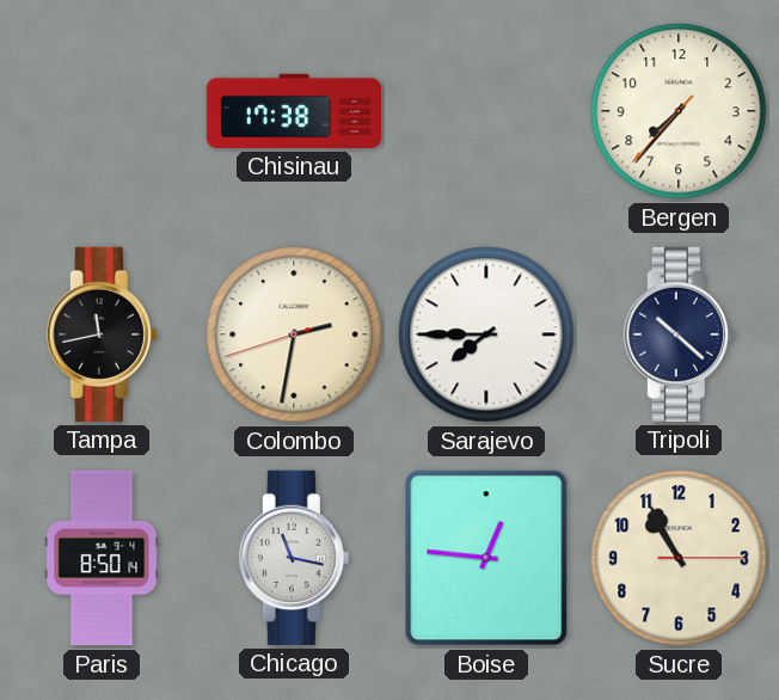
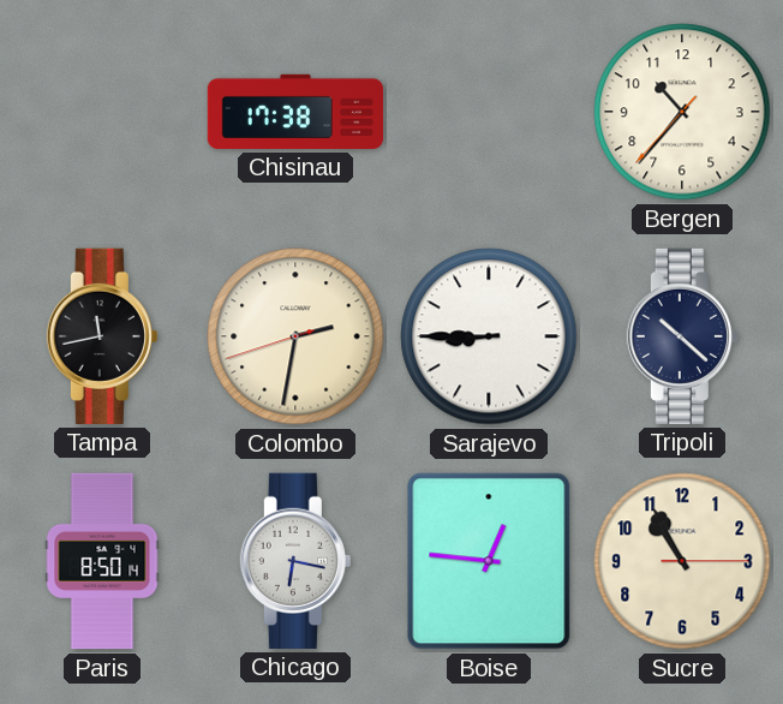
Bergen: 7:36 -> 10:36 (682, 112)
Sarajevo: 7:45 -> 8:45 (489, 336)
Chicago: 11:17 -> 6:17 (295, 561)
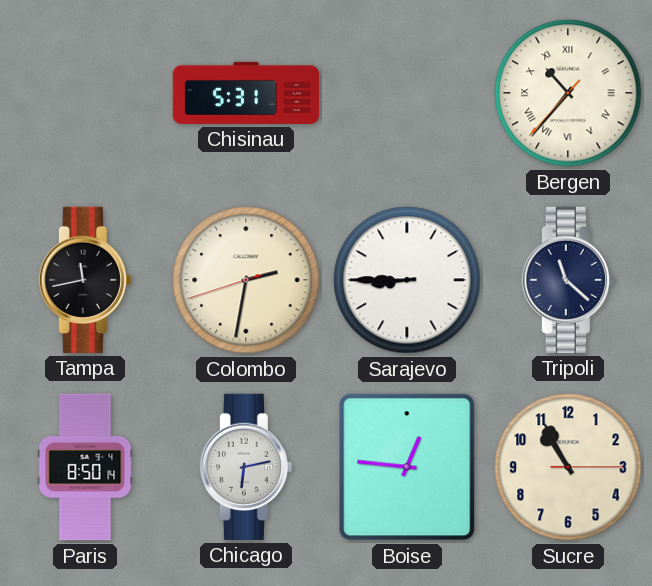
Chisinau: 17:38 -> 5:31 (246, 93)
Bergen numerals: Arabic -> Roman (568, 93)
Tripoli: 10:22 -> 11:22 (568, 280)
Chicago: 6:17 -> 6:13 (246, 467)
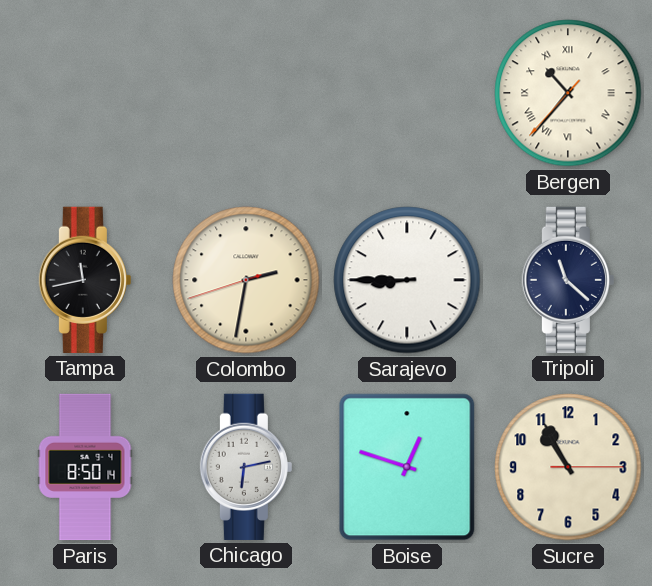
Chisinau: 5:31 -> none (246, 93)
Boise: 12:46 -> 12:48 (407, 467)
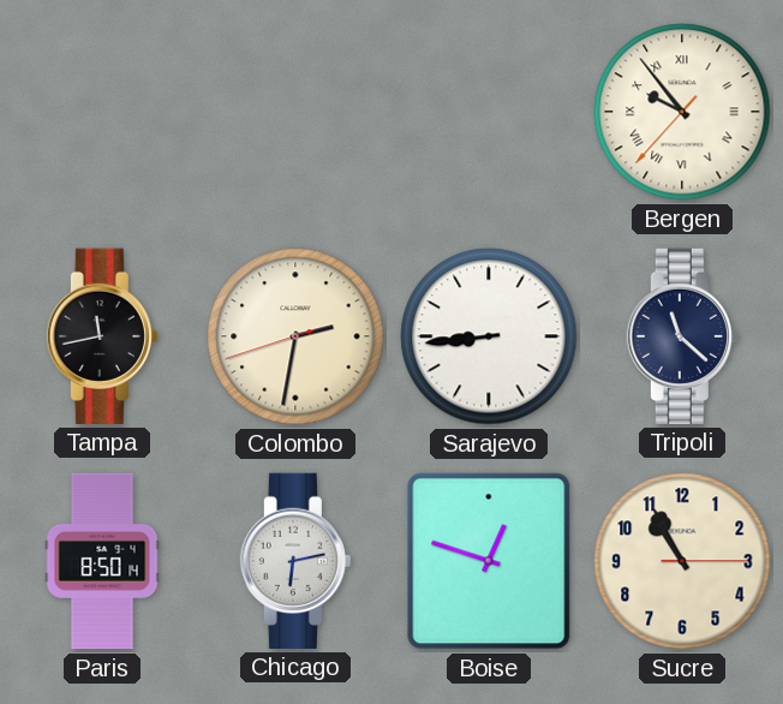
Bergen: 10:36 -> 9:53 (682, 112)
Sarajevo: 8:45 -> 8:44 (489, 336)
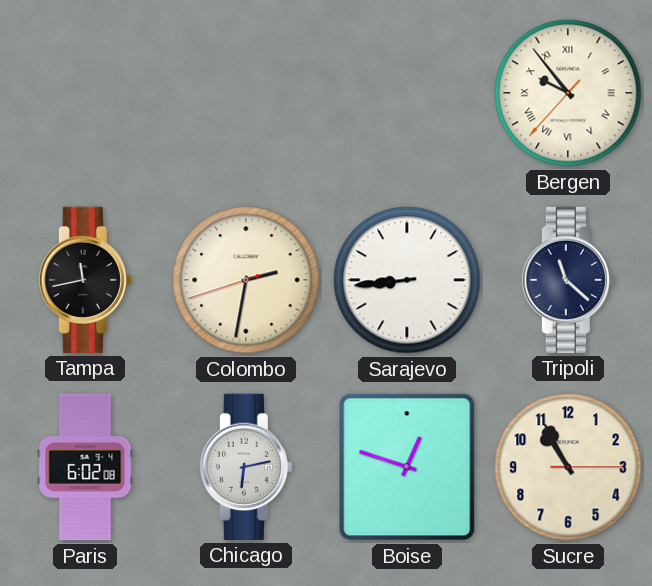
Paris: 8:50 -> 6:02 (85, 467)
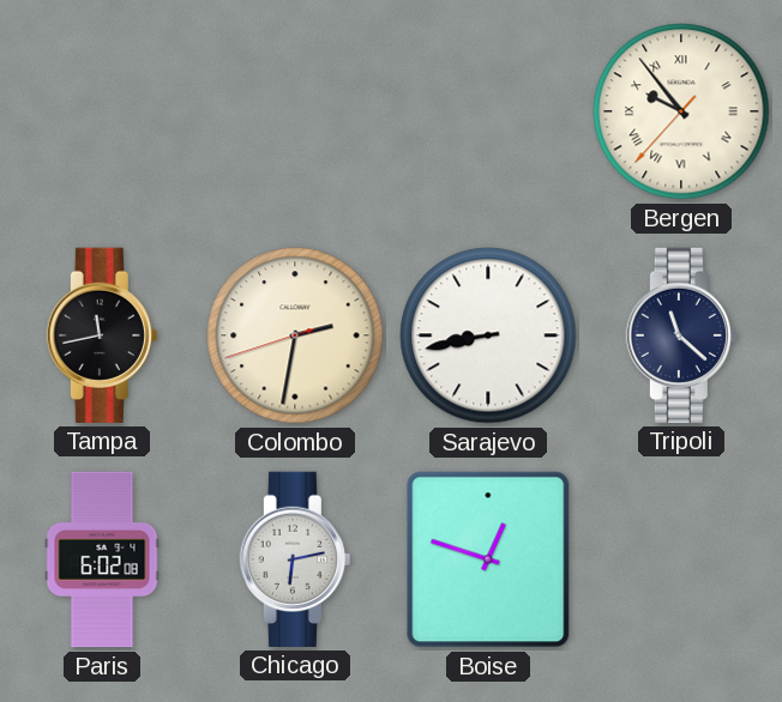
Sarajevo: 8:44 -> 8:43 (488, 335)
Sucre: 10:55 -> none (568, 467)
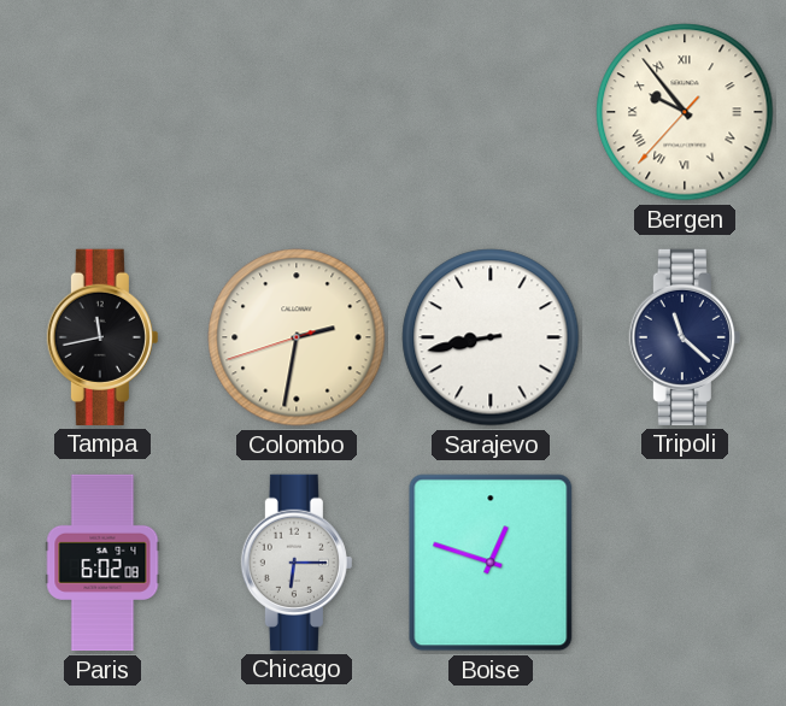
Chicago: 6:13 -> 6:15 (297, 563)
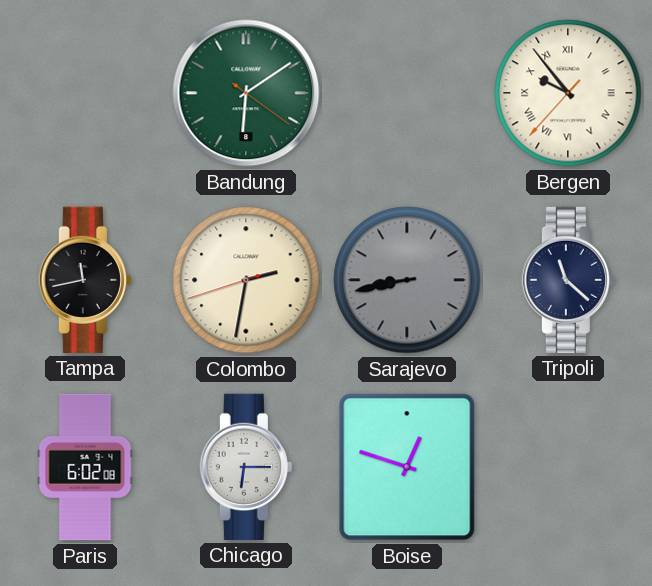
Bandung: none -> 6:09 (246, 93)
Sarajevo dial: white -> grey (407, 280)
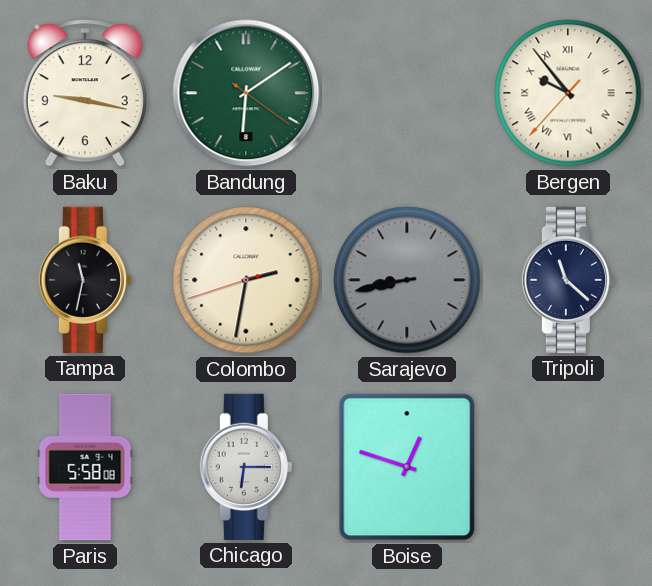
Baku: none -> 9:17 (85, 93)
Tampa: 11:43 -> 11:32 (85, 280)
Paris: 6:02 -> 5:58 (85, 467)
